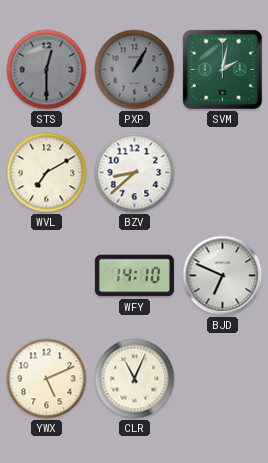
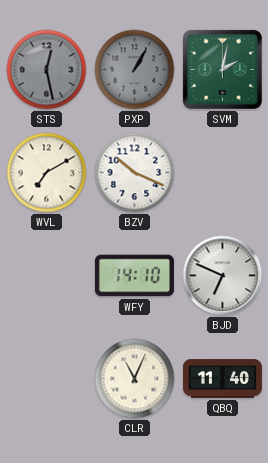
STS: 12:30 -> 12:28 (47, 70)
BZV: 8:38 -> 10:19 (135, 173)
YWX: 5:11 -> none (47, 379)
QBQ: none -> 11:40 (222, 379)
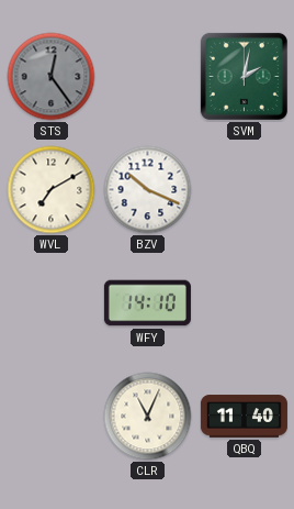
STS: 12:28 -> 12:24 (52, 77)
PXP: 1:05 -> none (135, 70)
BJD: 6:49 -> none (223, 276)
